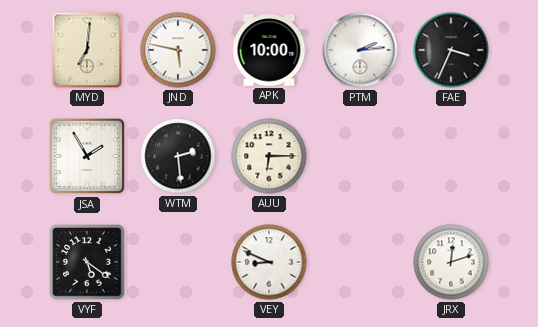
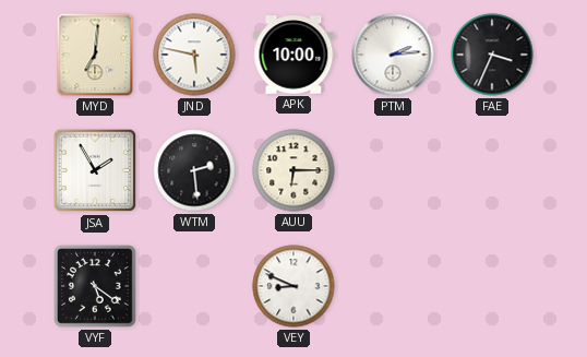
JRX: 12:12 -> none (451, 262)
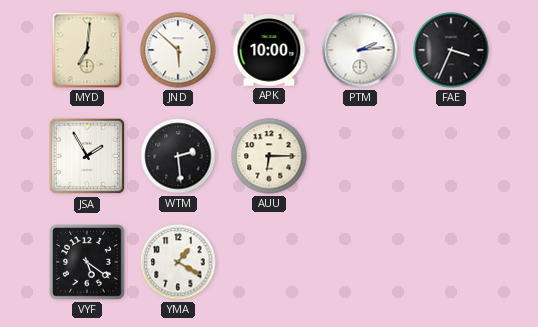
JND: 5:47 -> 5:52 (178, 50)
YMA: none -> 1:20 (178, 262)
VEY: 8:49 -> none (293, 286)
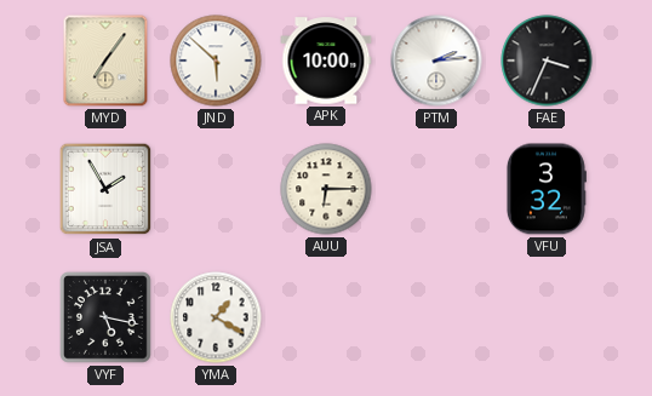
MYD: 7:01 -> 7:06 (105, 61)
WTM: 2:29 -> none (178, 156)
VFU: none -> 3:32 (545, 189)
VYF: 5:21 -> 5:17 (107, 318)
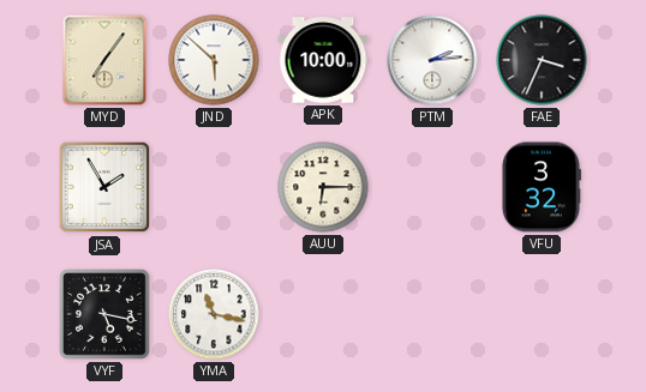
YMA: 1:20 -> 11:17 (214, 314)
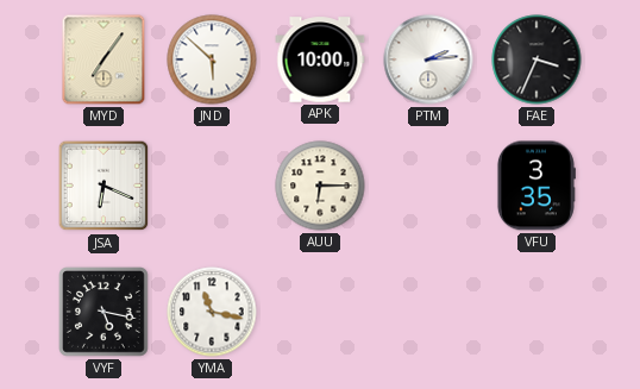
JSA: 1:55 -> 6:19 (103, 186)
VFU: 3:32 -> 3:35 (535, 186)
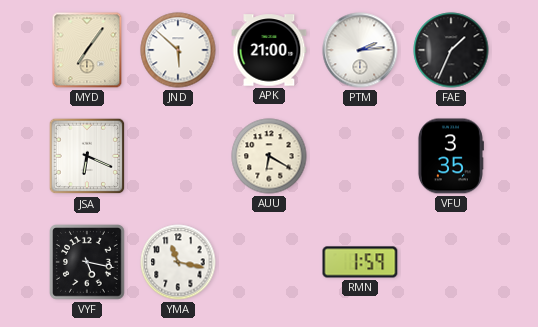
APK: 10:00 -> 21:00 (269, 50)
FAE: 3:34 -> 1:34 (451, 50)
AUU: 6:15 -> 6:20 (269, 156)
RMN: none -> 1:59 (360, 262)
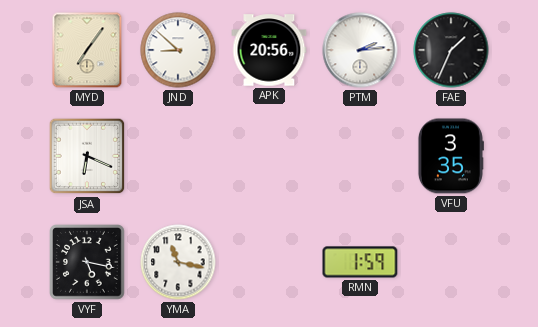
JND: 5:52 -> 8:52 (178, 50)
APK: 21:00 -> 20:56 (269, 50)
AUU: 6:20 -> none (269, 156)
